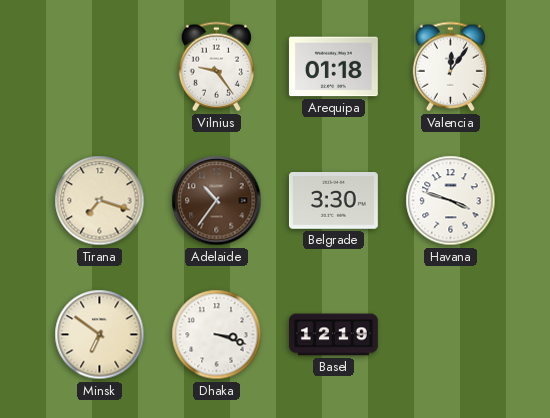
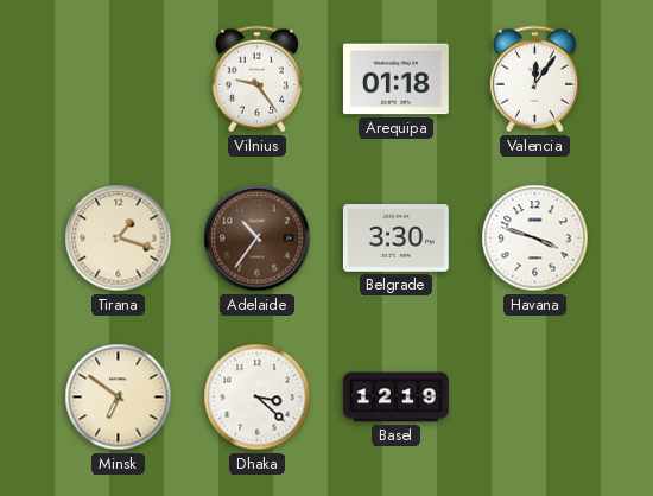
Tirana: 7:18 -> 1:18 (119, 239)
Dhaka: 3:18 -> 3:22 (258, 398)
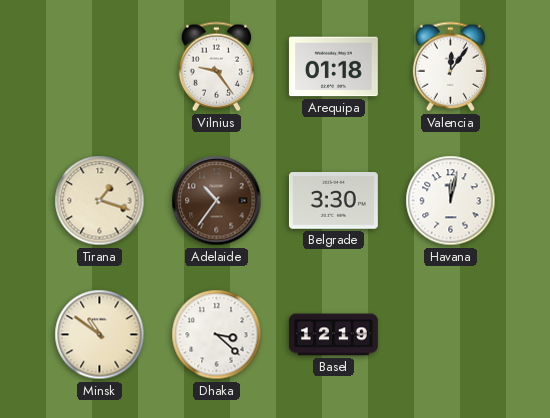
Havana: 3:48 -> 12:02 (451, 201)
Minsk: 6:51 -> 10:51 (100, 335)
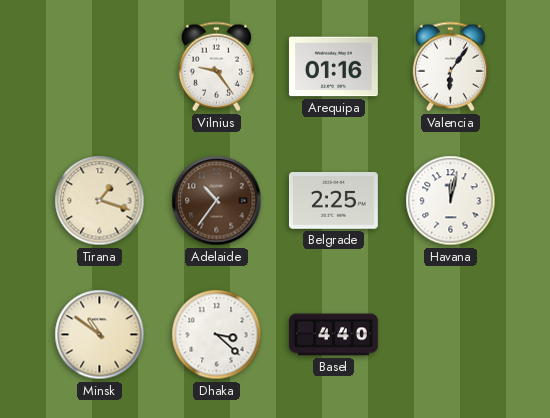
Arequipa: 01:18 -> 01:16 (333, 67)
Valencia: 12:06 -> 6:06 (450, 67)
Belgrade: 3:30 -> 2:25 (333, 201)
Basel: 12:19 -> 4:40 (333, 335)
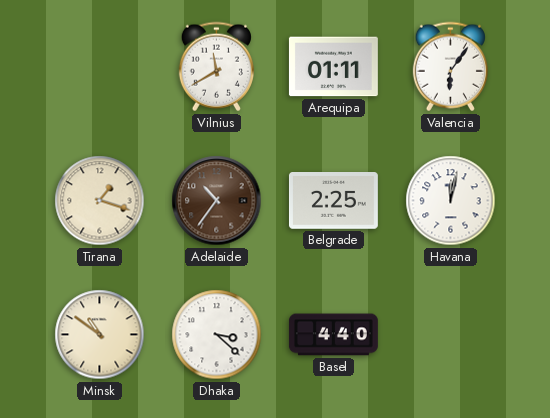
Vilnius: 9:24 -> 11:40 (216, 67)
Arequipa: 01:16 -> 01:11 (333, 67)
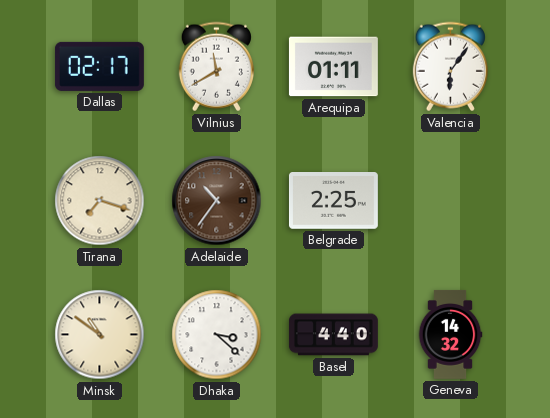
Dallas: none -> 02:17 (99, 66)
Tirana: 1:18 -> 7:18 (100, 201)
Havana: 12:02 -> none (451, 201)
Geneva: none -> 14:32 (450, 334)
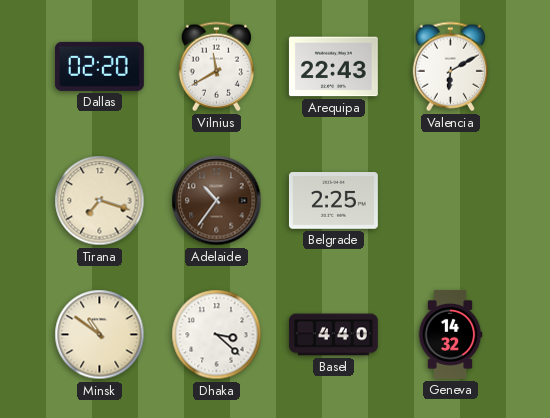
Dallas: 02:17 -> 02:20 (99, 66)
Arequipa: 01:11 -> 22:43 (333, 67)
Valencia: 6:06 -> 6:10 (450, 67)
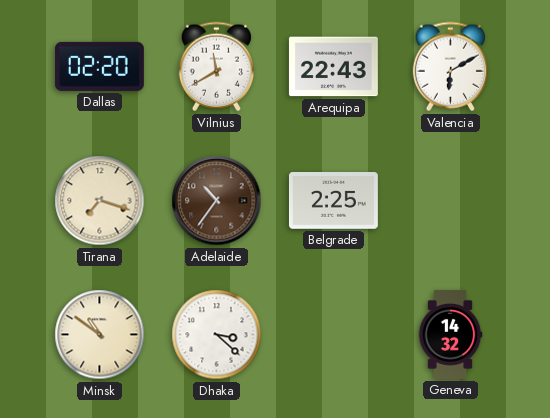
Basel: 4:40 -> none (333, 335)
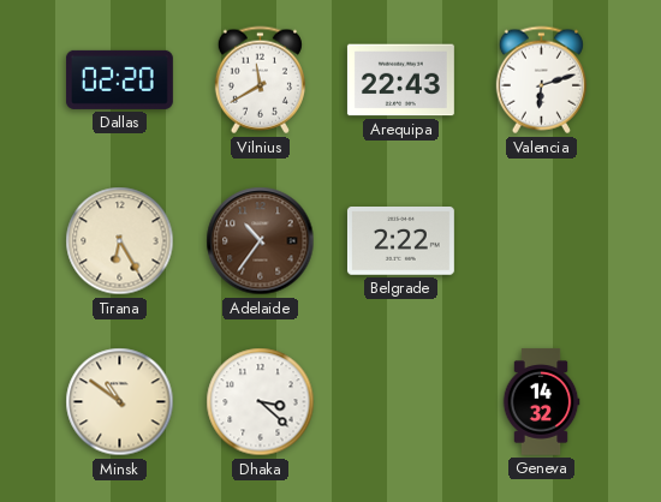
Valencia: 6:10 -> 6:12 (541, 80)
Tirana: 7:18 -> 6:25 (120, 241)
Belgrade: 2:25 -> 2:22 (400, 241)
